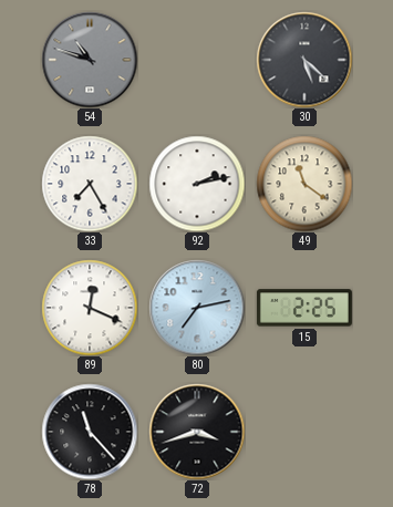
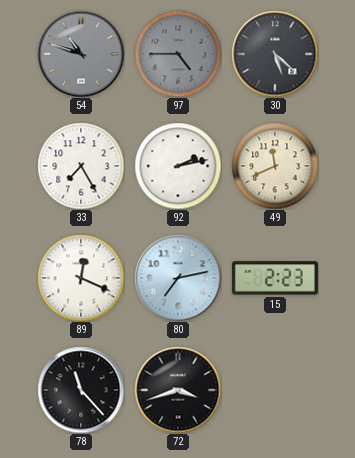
97: none -> 4:45 (178, 54)
49: 11:21 -> 11:41 (275, 166)
15: 2:25 -> 2:23 (275, 278)
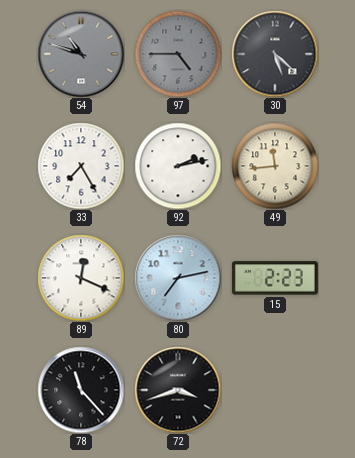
49: 11:41 -> 11:44 (275, 166)
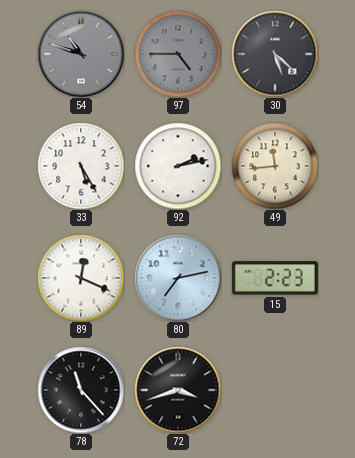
33: 7:25 -> 5:25 (81, 166)
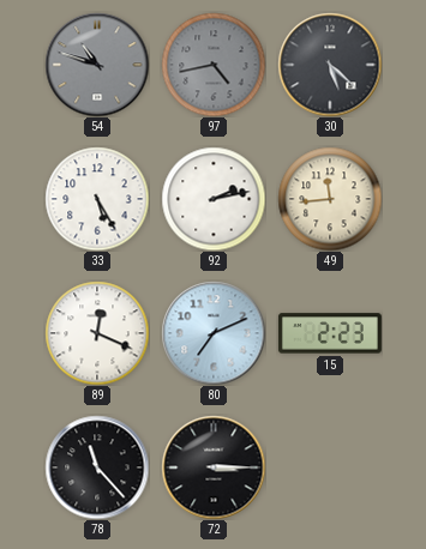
97: 4:45 -> 4:43 (214, 65)
80: 7:13 -> 7:11 (214, 333)
72: 3:42 -> 3:15 (214, 467)
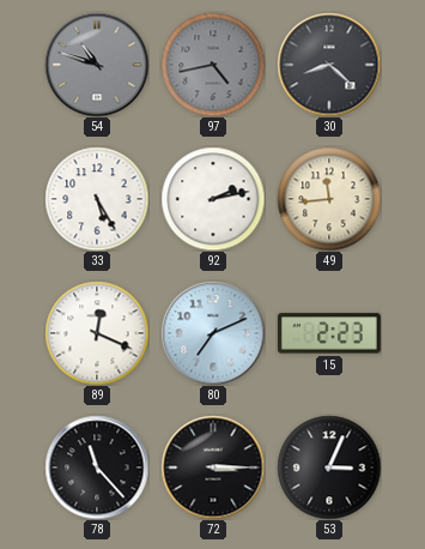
30: 5:22 -> 8:22 (329, 65)
53: none -> 3:04 (329, 467)
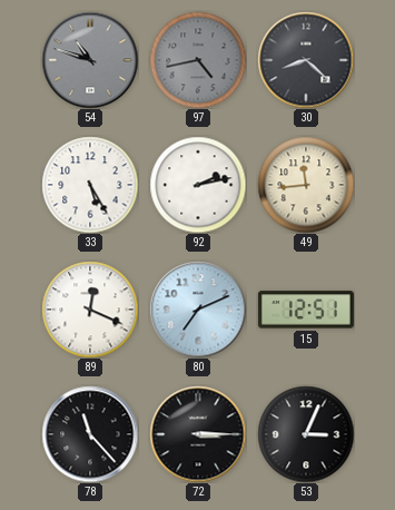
15: 2:23 -> 12:51 (306, 310)
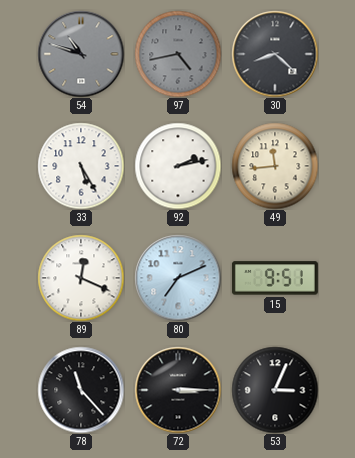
15: 12:51 -> 9:51 (275, 278)
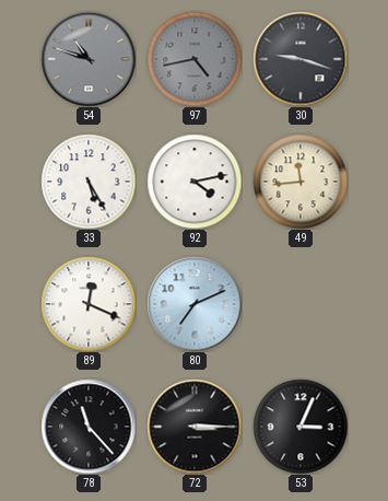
30: 8:22 -> 9:18 (301, 59)
92: 2:13 -> 4:13 (195, 182)
15: 9:51 -> none (275, 278)
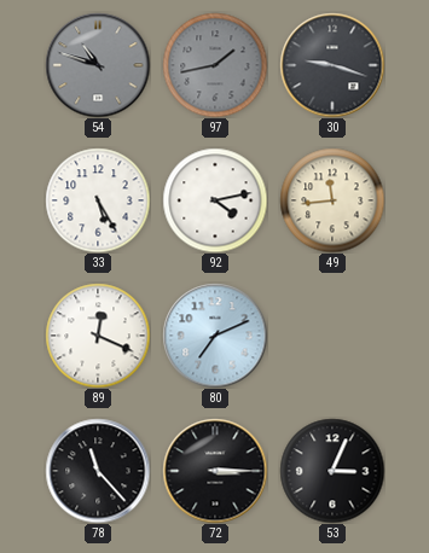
97: 4:43 -> 1:43 (215, 65)
